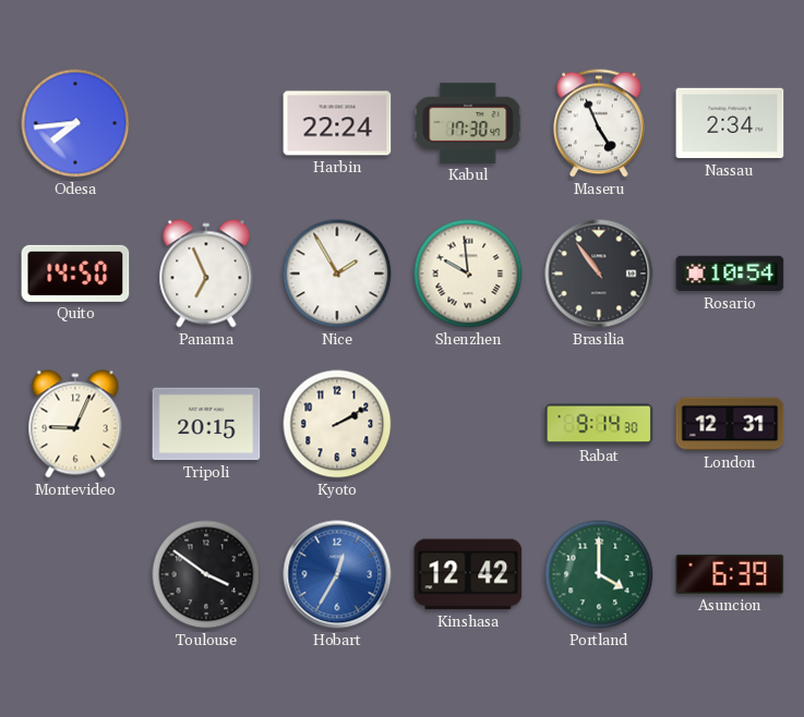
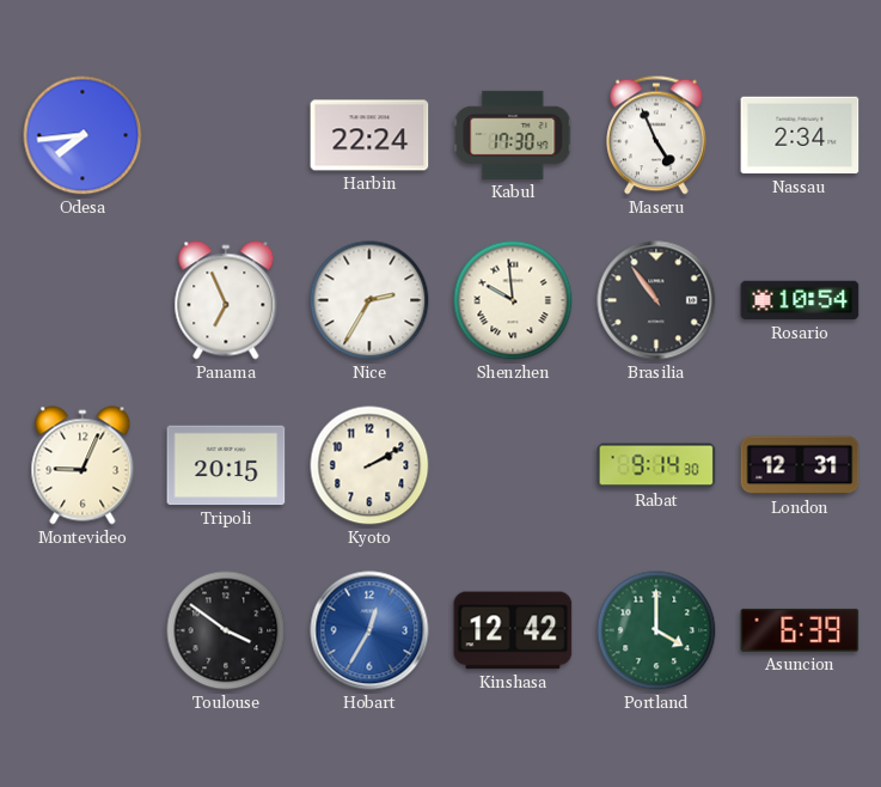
Quito: 14:50 -> none (75, 274)
Nice: 1:55 -> 2:35 (369, 300)
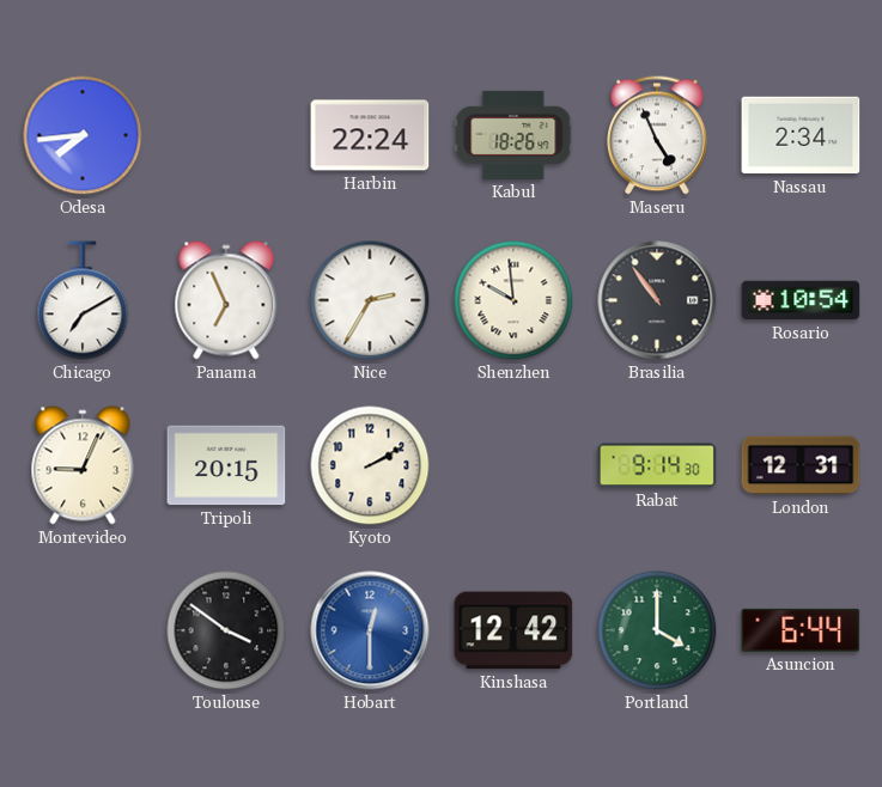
Kabul: 17:30 -> 18:26 (513, 135)
Chicago: none -> 7:10 (83, 300)
Hobart: 12:35 -> 12:30 (370, 630)
Asuncion: 6:39 -> 6:44 (801, 630)
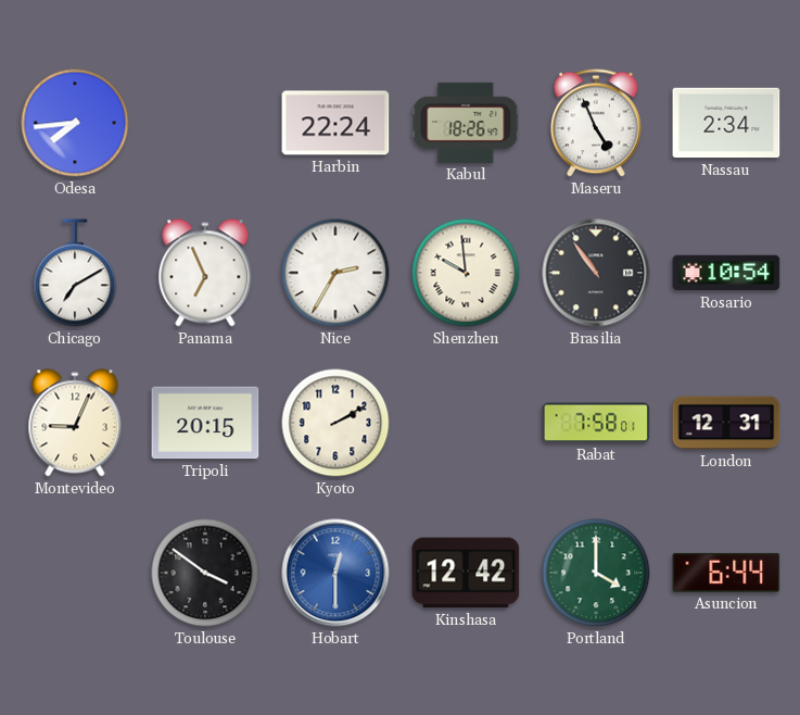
Rabat: 9:14 -> 7:58 (596, 423)
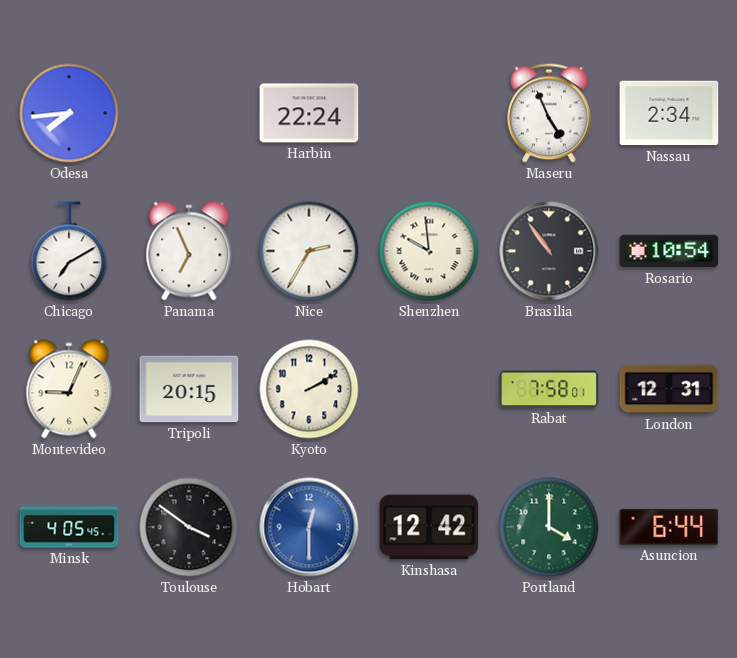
Kabul: 18:26 -> none (466, 123)
Minsk: none -> 4:05 (69, 527)
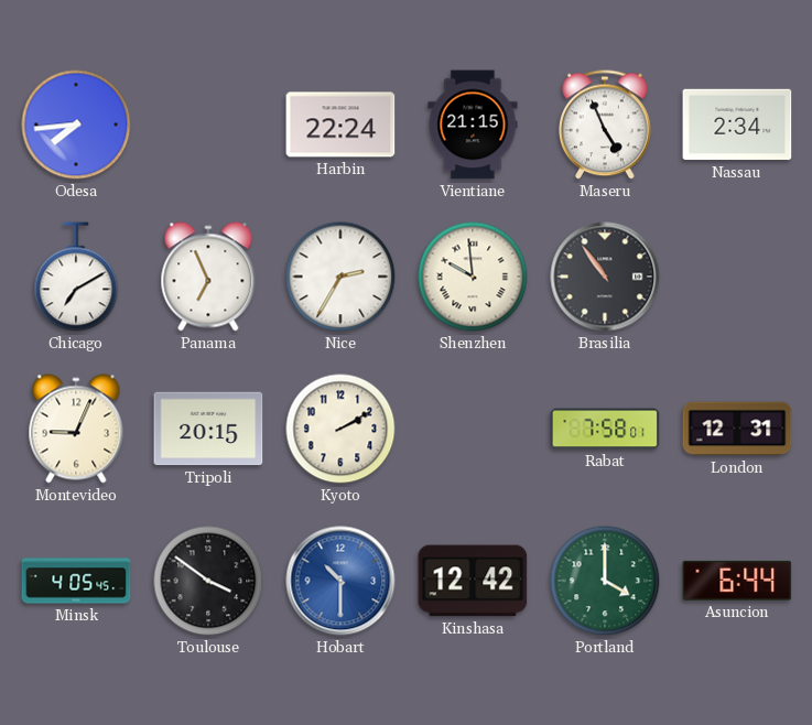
Vientiane: none -> 21:15 (473, 125)
Rosario: 10:54 -> none (669, 251)
Hobart: 12:30 -> 10:30 (340, 581)
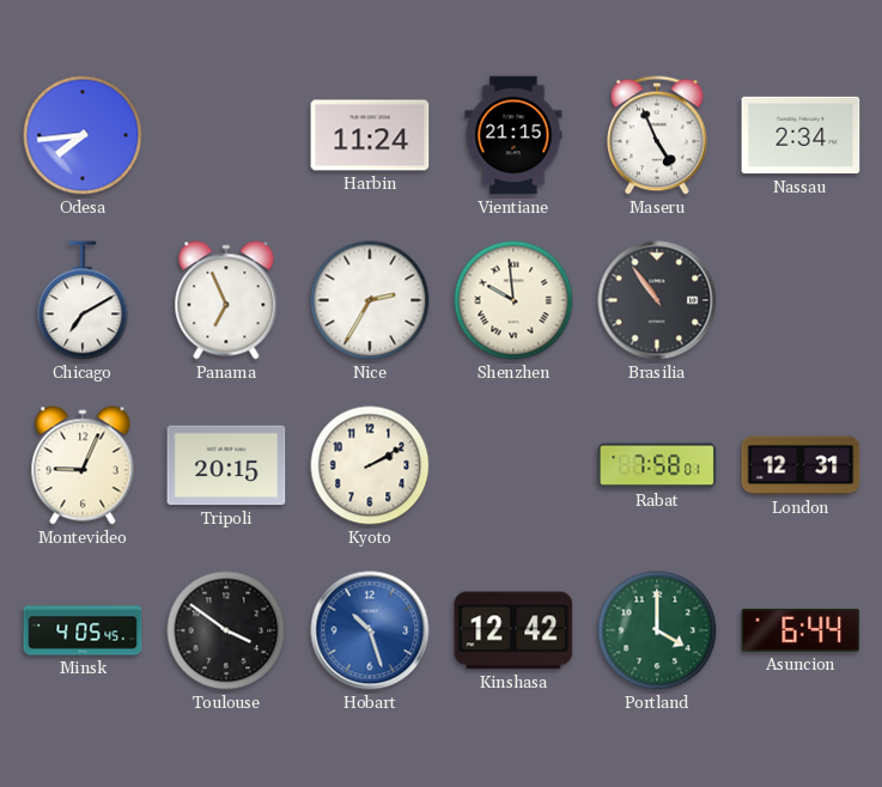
Harbin: 22:24 -> 11:24 (370, 135)
Hobart: 10:30 -> 10:27 (370, 630)
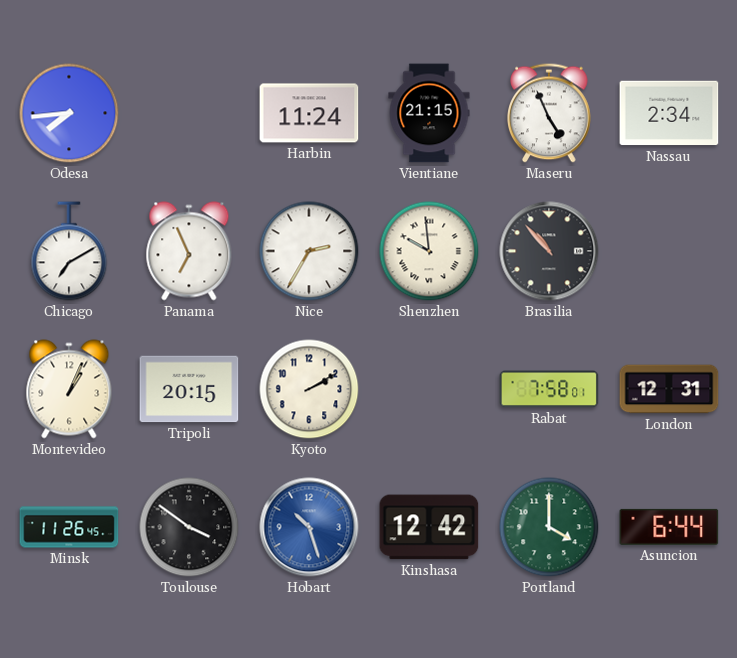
Brasilia: 10:54 -> 10:53 (549, 251)
Montevideo: 9:04 -> 1:04 (69, 389)
Minsk: 4:05 -> 11:26 (69, 527)
